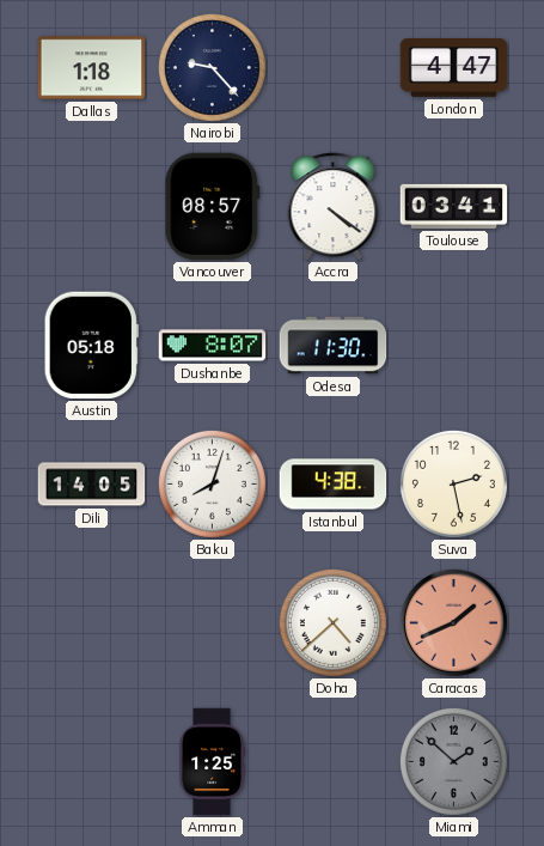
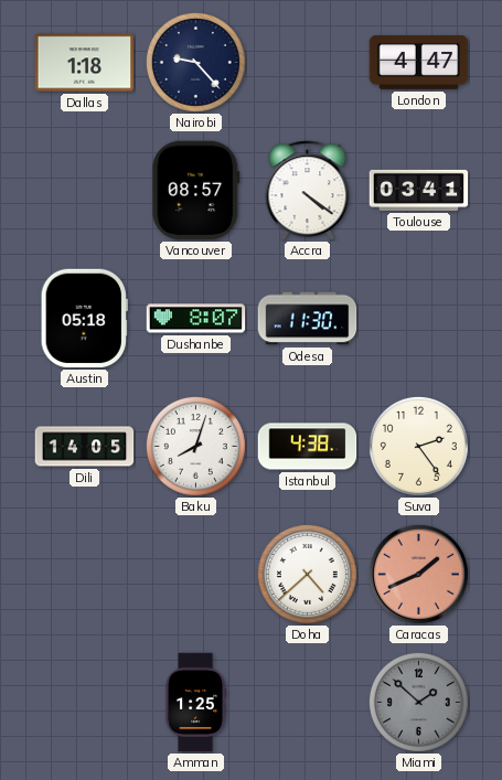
Suva: 2:28 -> 2:24 (418, 446)
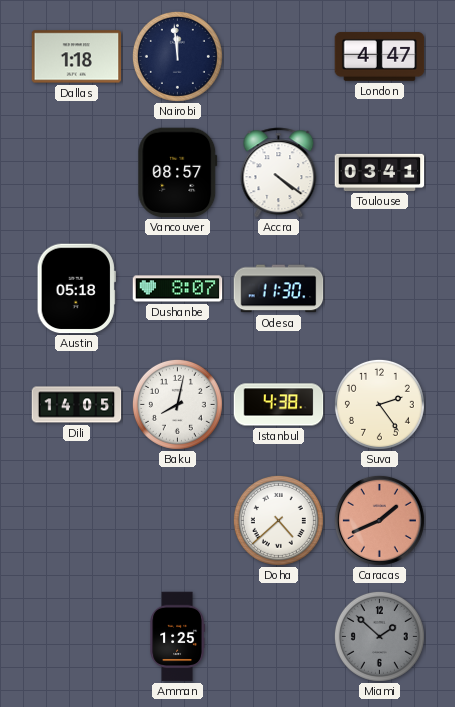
Nairobi: 9:23 -> 11:59 (177, 56)
Baku: 8:03 -> 8:02 (177, 404)
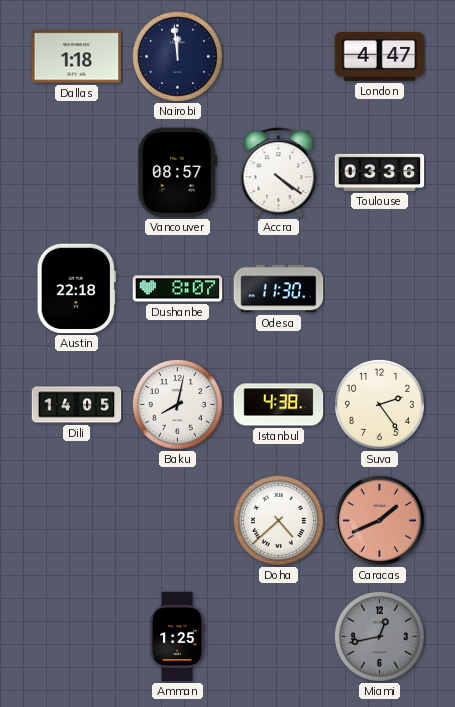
Toulouse: 03:41 -> 03:36 (380, 172)
Austin: 05:18 -> 22:18 (76, 289)
Miami: 1:52 -> 12:43 (379, 636)
